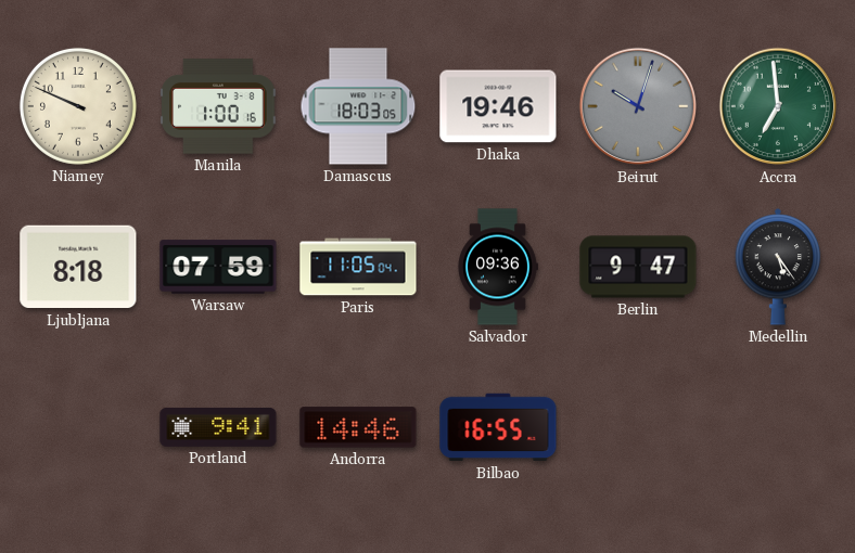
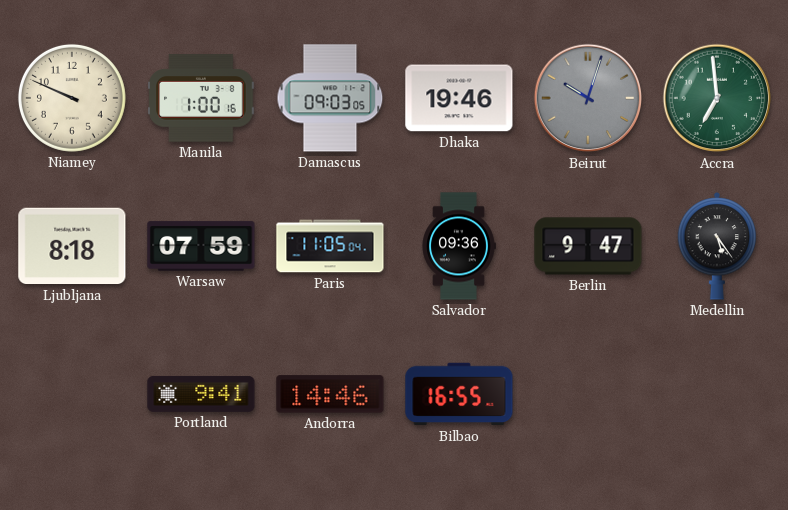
Damascus: 18:03 -> 09:03 (330, 98)
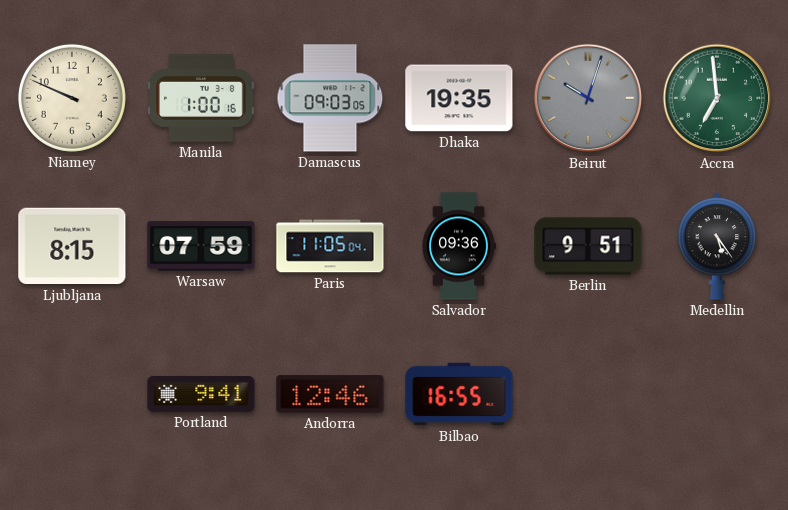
Dhaka: 19:46 -> 19:35 (459, 98)
Ljubljana: 8:18 -> 8:15 (72, 246)
Berlin: 9:47 -> 9:51 (588, 246)
Andorra: 14:46 -> 12:46 (330, 394)
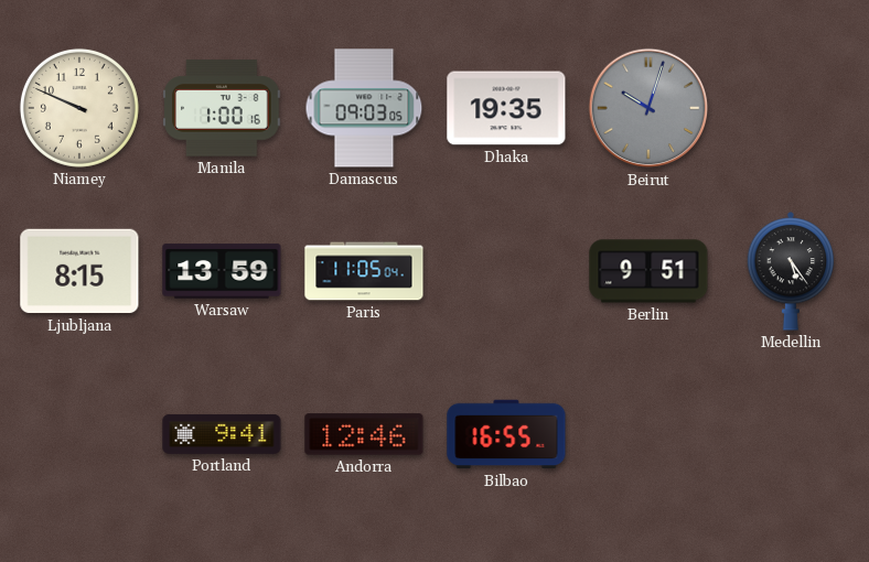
Accra: 6:59 -> none (717, 98)
Warsaw: 07:59 -> 13:59 (222, 271)
Salvador: 09:36 -> none (459, 246)
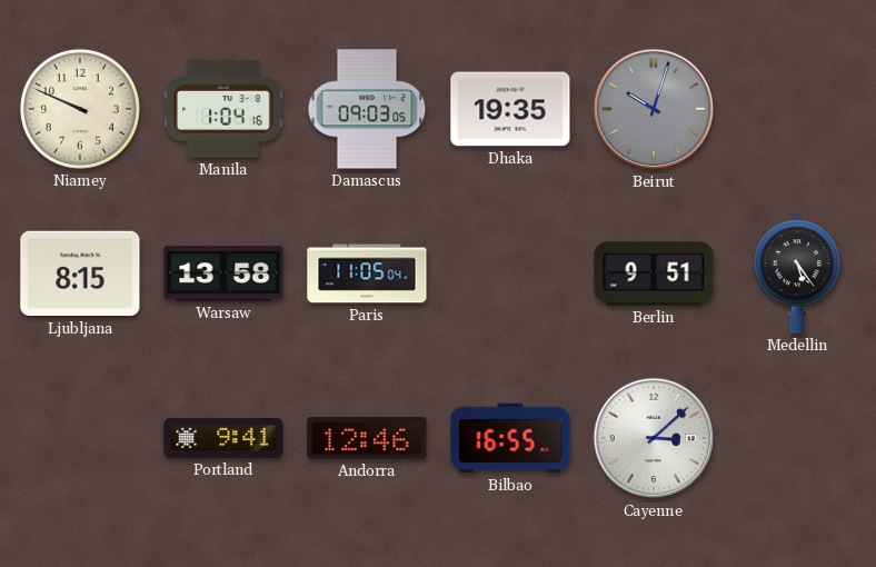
Manila: 1:00 -> 1:04 (223, 109)
Warsaw: 13:59 -> 13:58 (223, 273)
Cayenne: none -> 3:08 (654, 438)
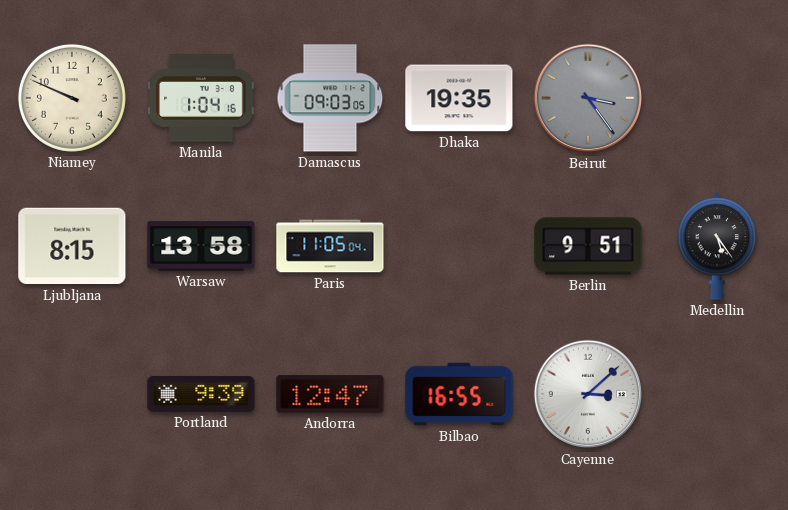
Beirut: 10:03 -> 3:24 (588, 98)
Portland: 9:41 -> 9:39 (201, 394)
Andorra: 12:46 -> 12:47 (330, 394)
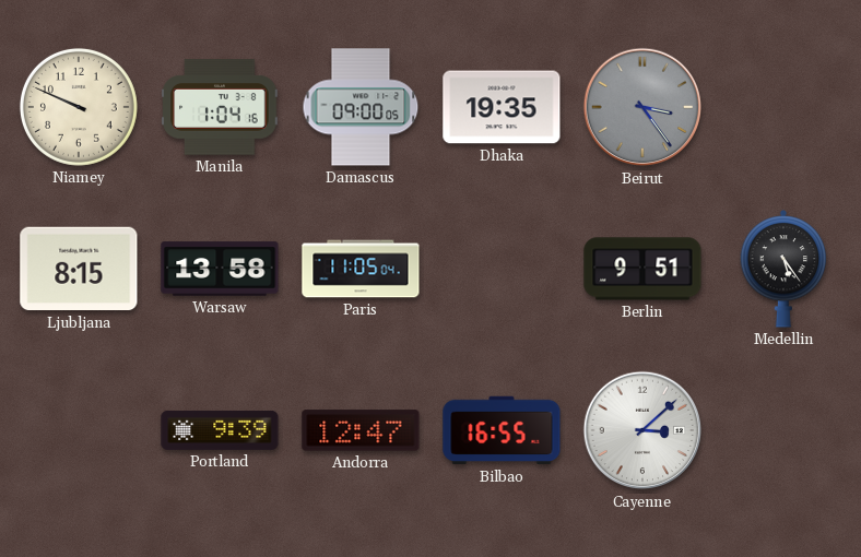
Damascus: 09:03 -> 09:00 (361, 107)
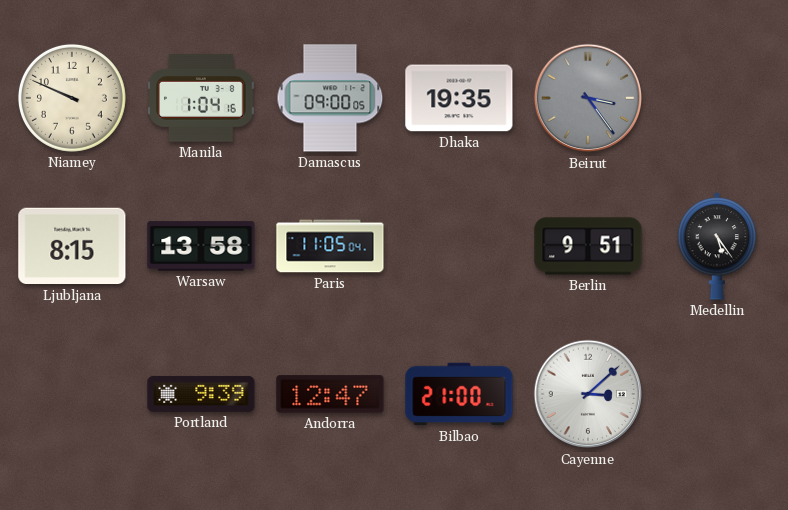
Bilbao: 16:55 -> 21:00 (459, 394)
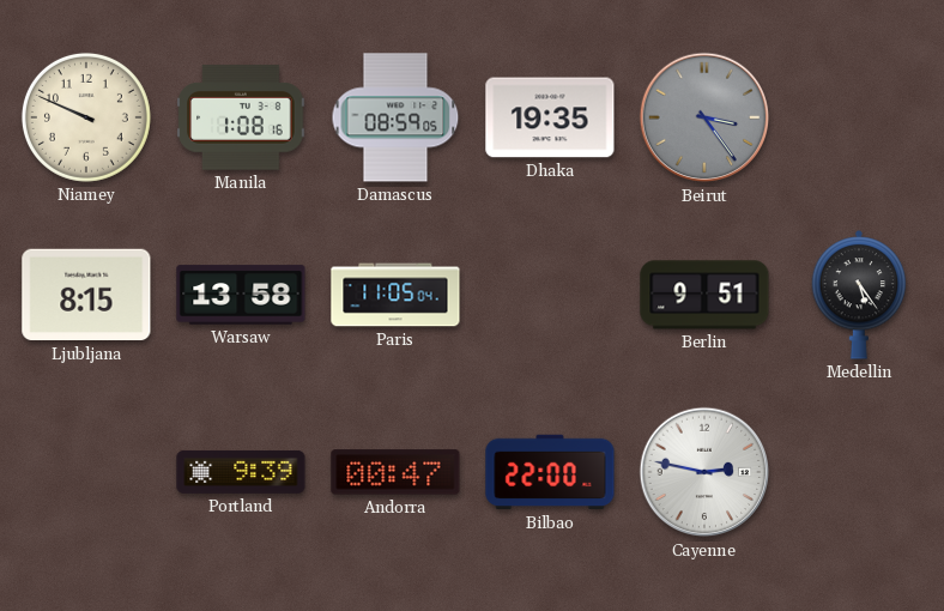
Manila: 1:04 -> 1:08 (241, 117)
Damascus: 09:00 -> 08:59 (395, 117)
Andorra: 12:47 -> 00:47 (395, 472)
Bilbao: 21:00 -> 22:00 (550, 472)
Cayenne: 3:08 -> 2:47 (704, 472)
